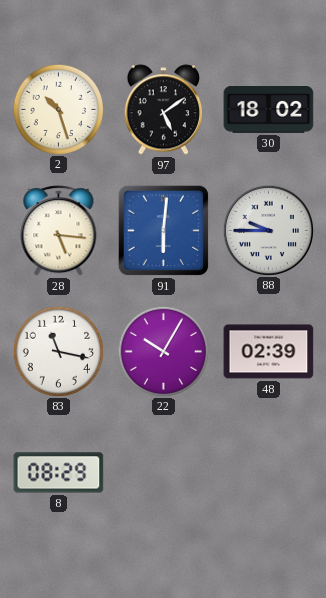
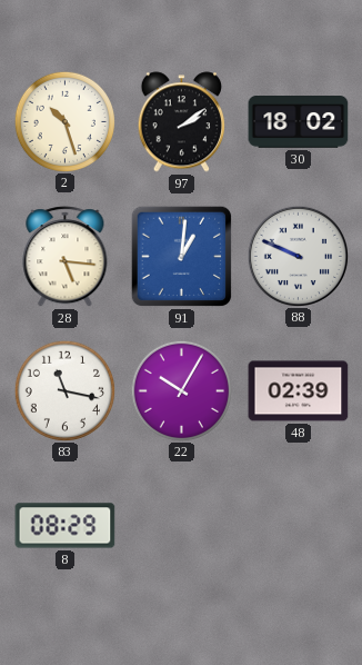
97: 5:09 -> 2:09 (181, 122)
91: 6:01 -> 1:01 (182, 257)
88: 9:45 -> 9:49 (298, 256)
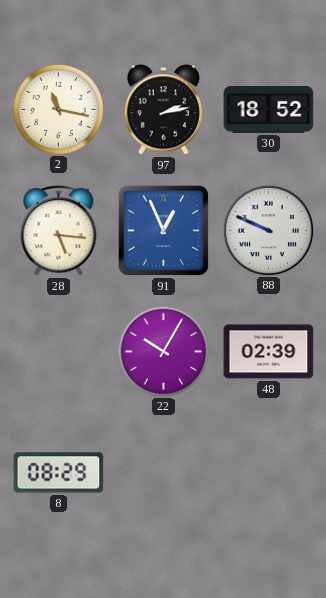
2: 10:27 -> 11:17 (58, 109)
97: 2:09 -> 2:13 (163, 110)
30: 18:02 -> 18:52 (269, 110)
91: 1:01 -> 12:56 (164, 231)
83: 11:17 -> none (64, 390)
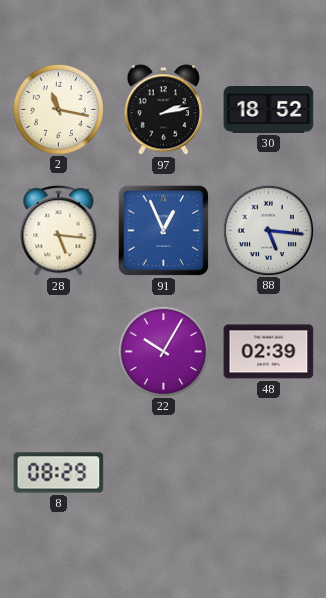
88: 9:49 -> 5:16 (268, 230)
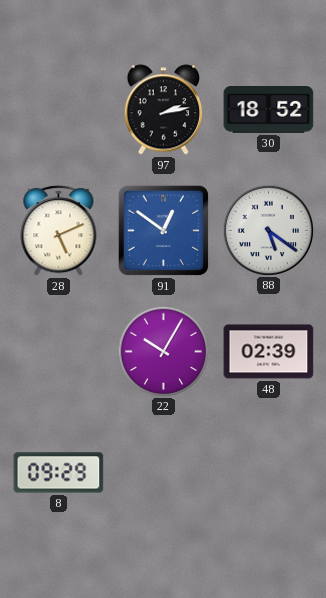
2: 11:17 -> none (58, 109)
28: 5:16 -> 5:11 (59, 231)
91: 12:56 -> 12:51 (164, 231)
88: 5:16 -> 5:21 (268, 230)
8: 08:29 -> 09:29 (59, 473)
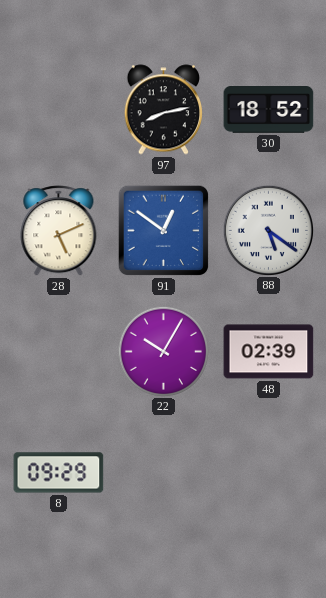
97: 2:13 -> 8:13 (163, 110)
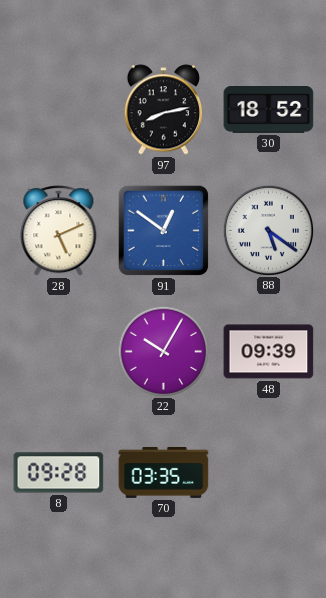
48: 02:39 -> 09:39 (269, 352)
8: 09:29 -> 09:28 (59, 473)
70: none -> 03:35 (164, 472)
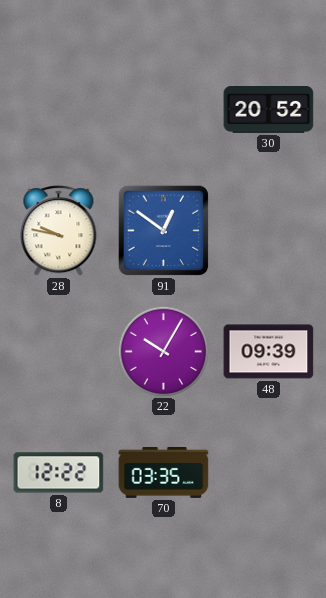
97: 8:13 -> none (163, 110)
30: 18:52 -> 20:52 (269, 110)
28: 5:11 -> 9:47 (59, 231)
88: 5:21 -> none (268, 230)
8: 09:28 -> 12:22 (59, 473)
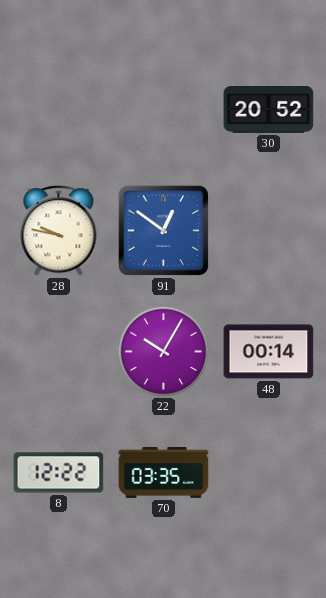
48: 09:39 -> 00:14 (269, 352)
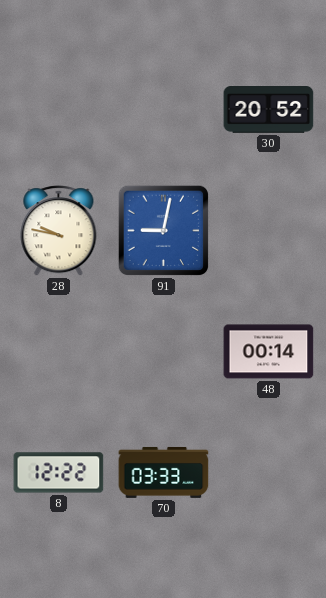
91: 12:51 -> 9:02 (164, 231)
22: 10:05 -> none (163, 351)
70: 03:35 -> 03:33 (164, 472)
